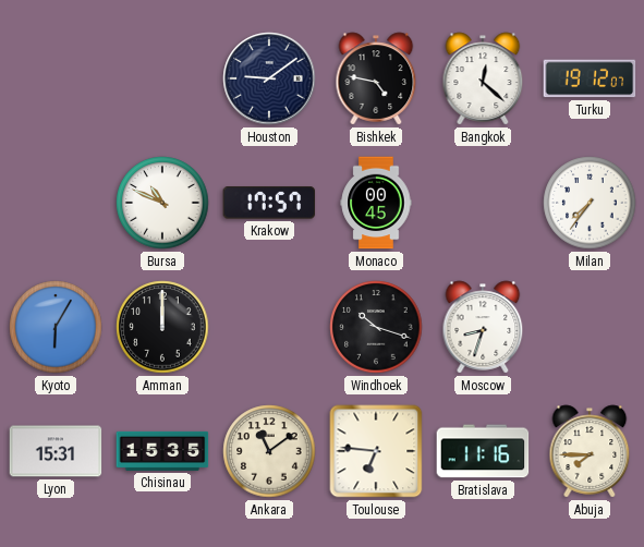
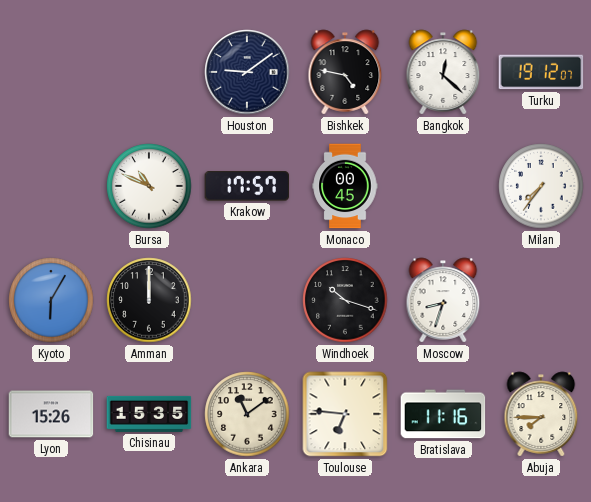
Lyon: 15:31 -> 15:26 (51, 414)
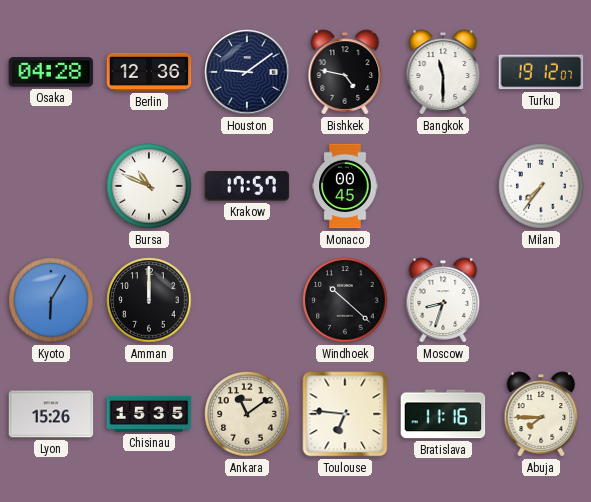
Osaka: none -> 04:28 (51, 72)
Berlin: none -> 12:36 (149, 72)
Bangkok: 12:22 -> 11:30 (443, 72)
Windhoek: 10:18 -> 10:22 (345, 300)
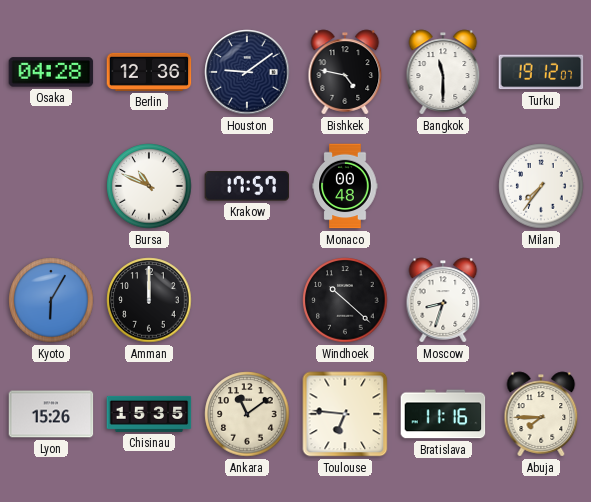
Monaco: 00:45 -> 00:48 (345, 186)
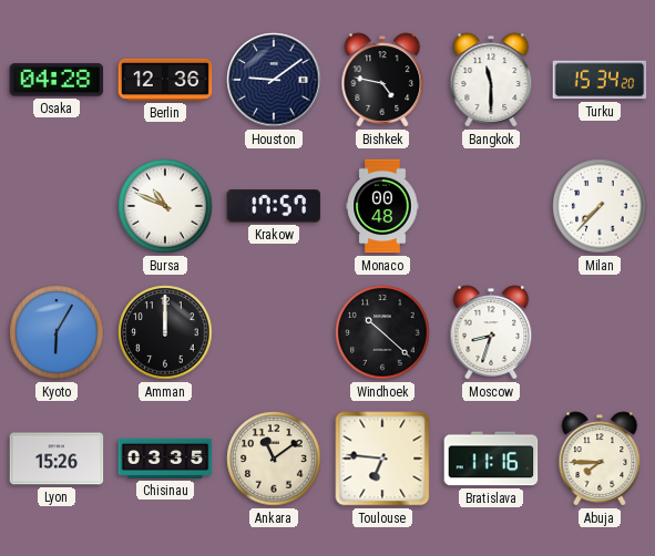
Turku: 19:12 -> 15:34 (600, 80)
Milan: 7:36 -> 7:37 (600, 206)
Chisinau: 15:35 -> 03:35 (165, 459)
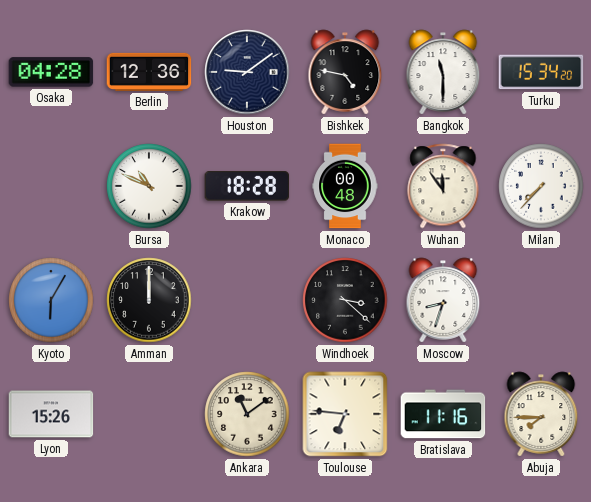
Krakow: 17:57 -> 18:28 (247, 186)
Wuhan: none -> 11:54 (443, 186)
Windhoek: 10:22 -> 3:22 (345, 300)
Chisinau: 03:35 -> none (165, 459)
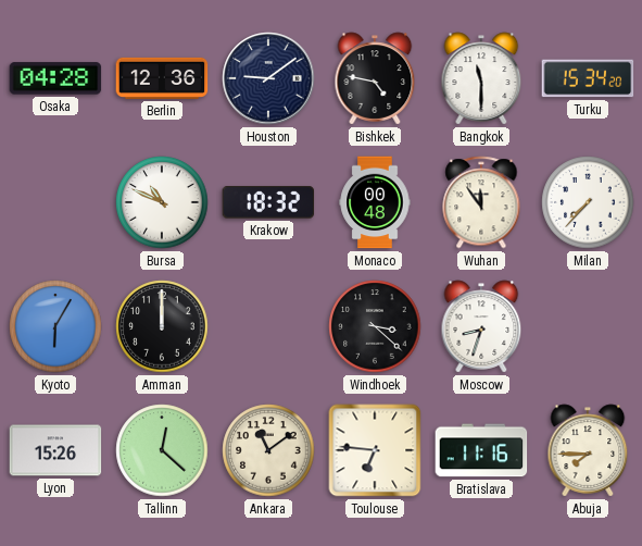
Krakow: 18:28 -> 18:32 (268, 202)
Tallinn: none -> 12:22 (162, 450)
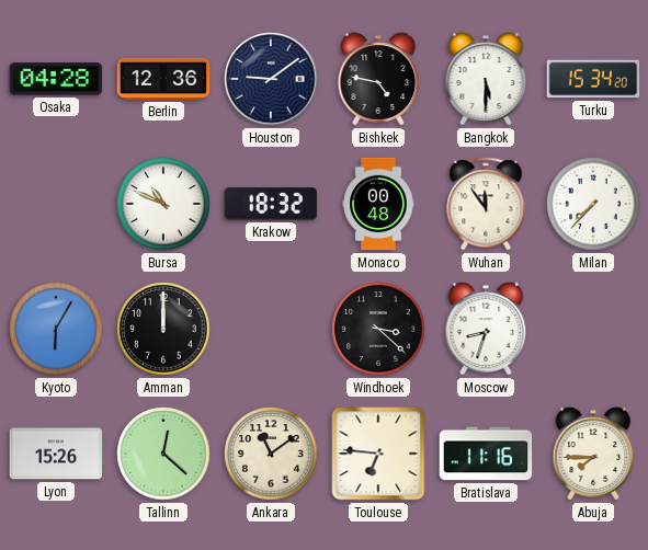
Bangkok: 11:30 -> 5:30 (486, 79)
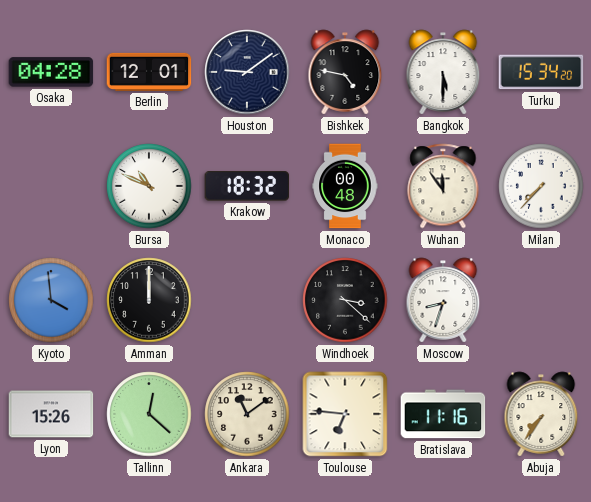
Berlin: 12:36 -> 12:01 (149, 72)
Kyoto: 6:05 -> 3:59 (51, 300)
Abuja: 7:45 -> 7:36 (541, 414)
